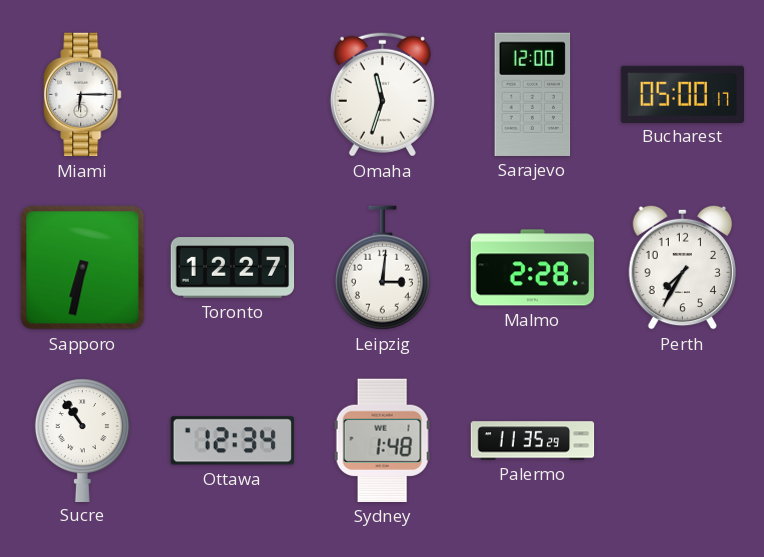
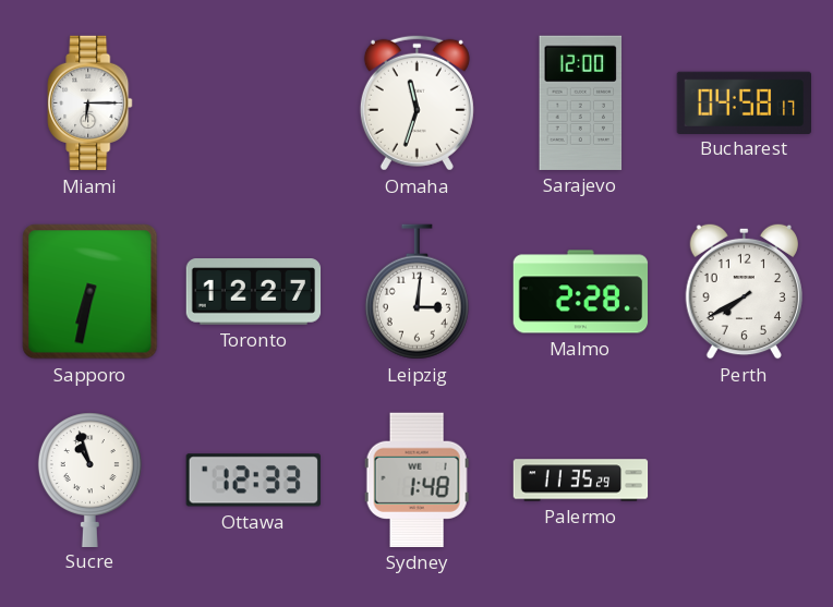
Bucharest: 05:00 -> 04:58 (744, 102)
Perth: 7:35 -> 7:40 (744, 291)
Sucre: 10:54 -> 10:57 (89, 479)
Ottawa: 12:34 -> 12:33 (253, 481)
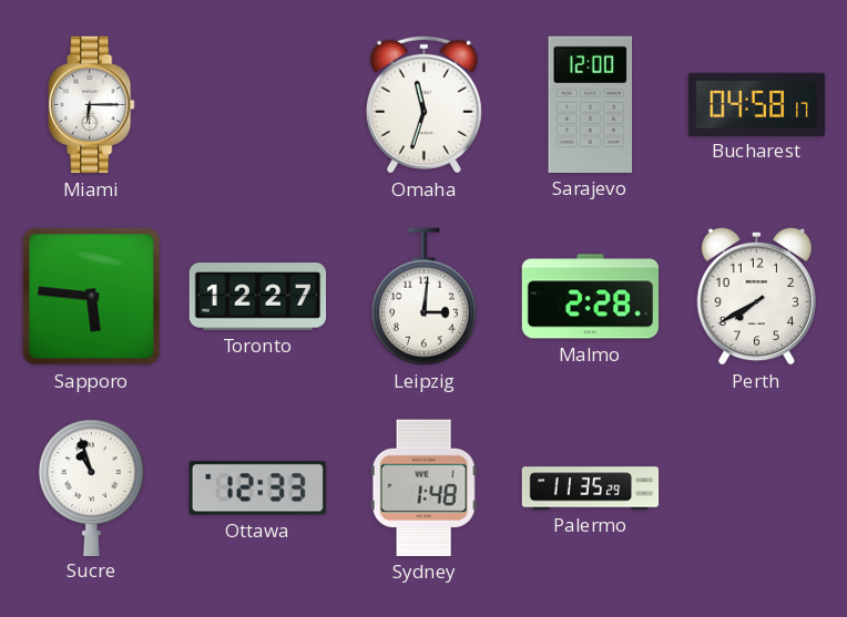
Sapporo: 6:32 -> 5:46 (92, 297)
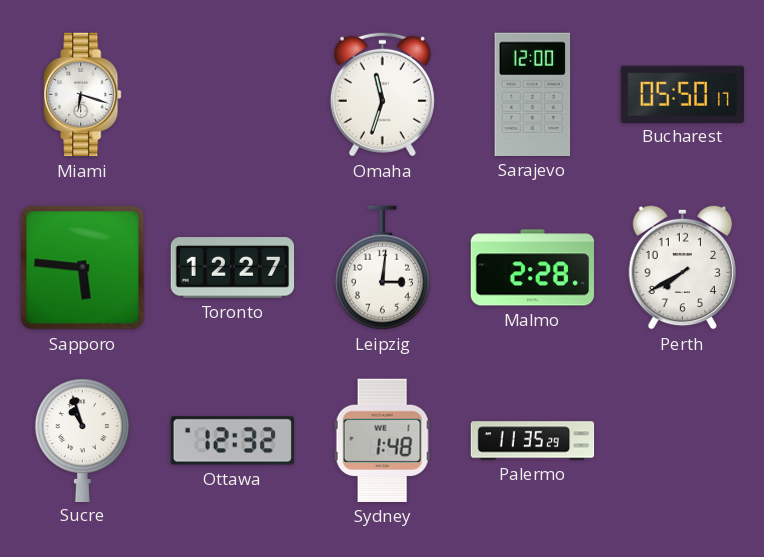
Miami: 6:15 -> 6:18 (83, 95)
Bucharest: 04:58 -> 05:50 (682, 94)
Ottawa: 12:33 -> 12:32 (232, 441)
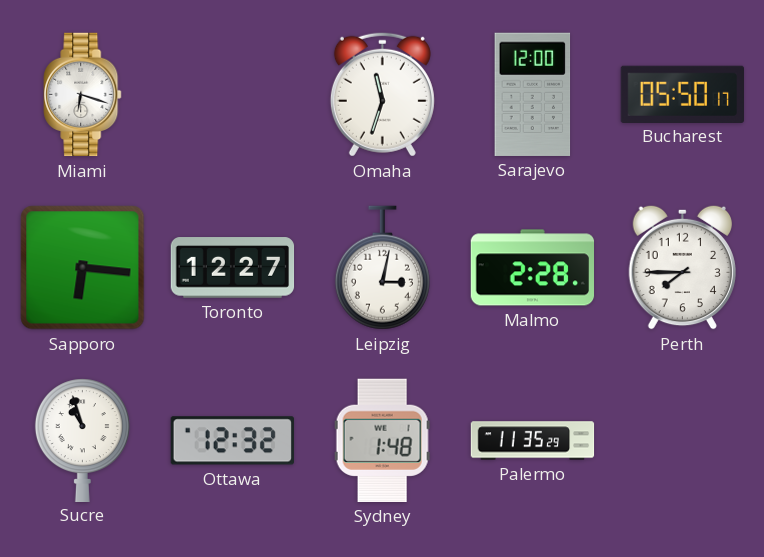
Sapporo: 5:46 -> 6:16 (83, 268)
Leipzig: 3:01 -> 3:02 (382, 268)
Perth: 7:40 -> 7:45 (682, 267)
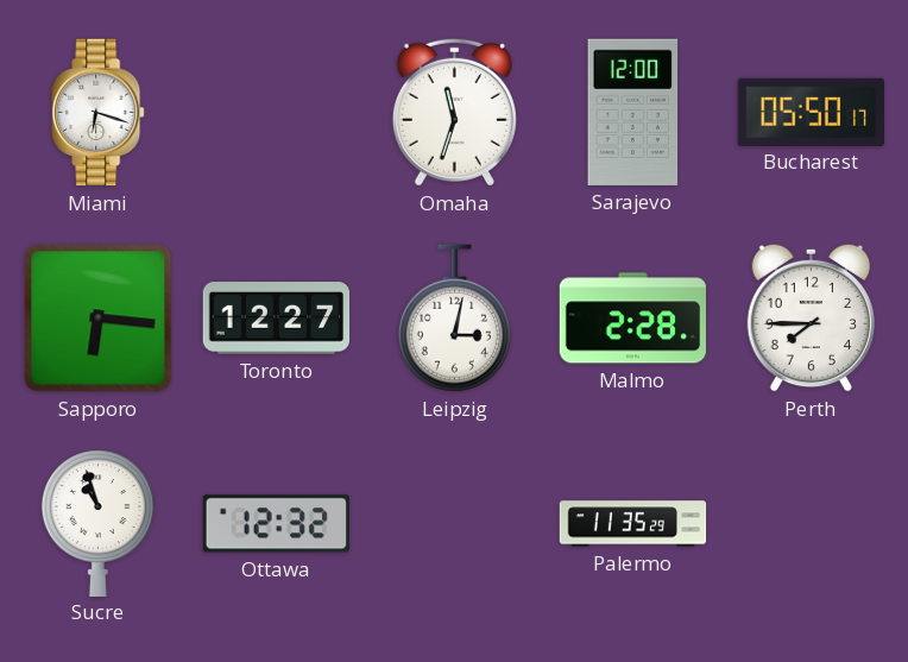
Sydney: 1:48 -> none (382, 440)
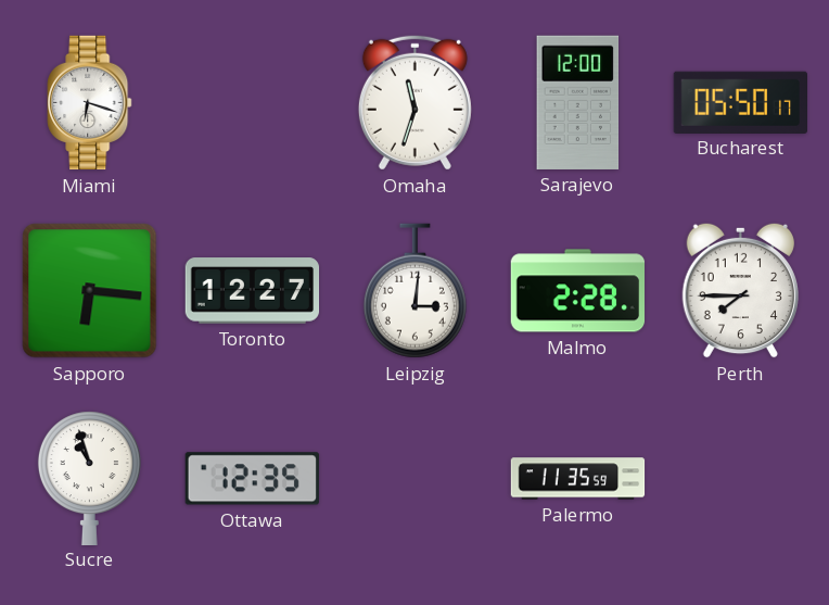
Leipzig: 3:02 -> 3:01 (414, 291)
Ottawa: 12:32 -> 12:35 (252, 479)
Palermo: 11:35:29 -> 11:35:59 (578, 479)
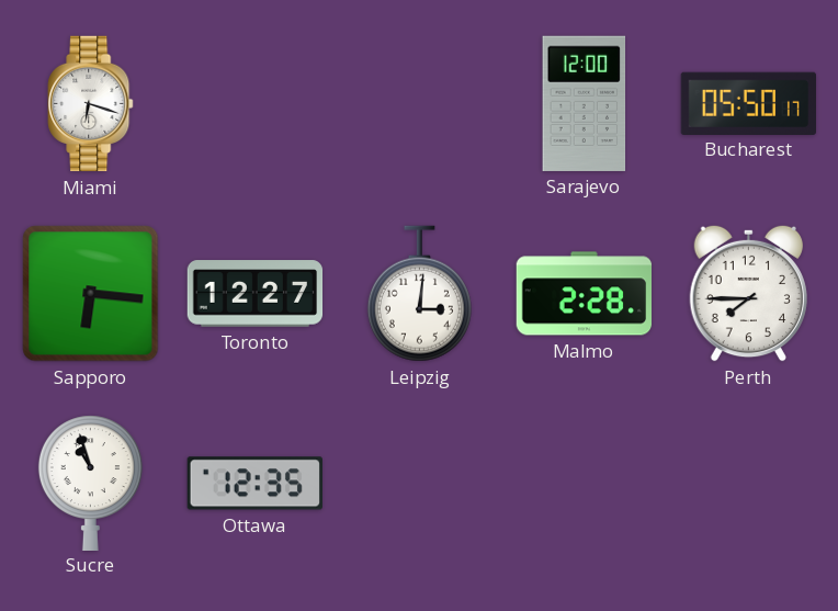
Omaha: 11:33 -> none (414, 102)
Palermo: 11:35 -> none (578, 479)
